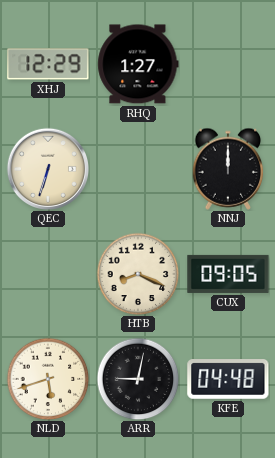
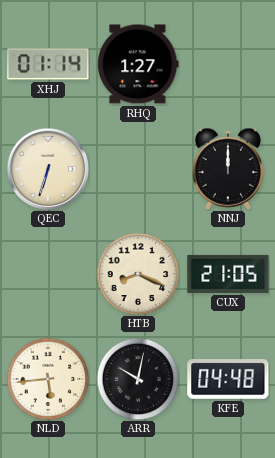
XHJ: 12:29 -> 01:14 (48, 64)
CUX: 09:05 -> 21:05 (228, 274)
NLD: 5:42 -> 5:44 (48, 379)
ARR: 9:02 -> 10:02 (138, 379)
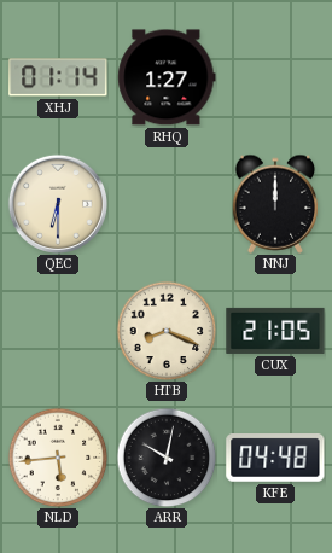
QEC: 6:33 -> 6:30 (57, 203)
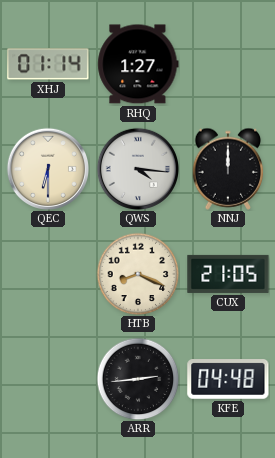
QWS: none -> 4:16 (137, 168)
NLD: 5:44 -> none (58, 458)
ARR: 10:02 -> 2:44 (138, 379)
